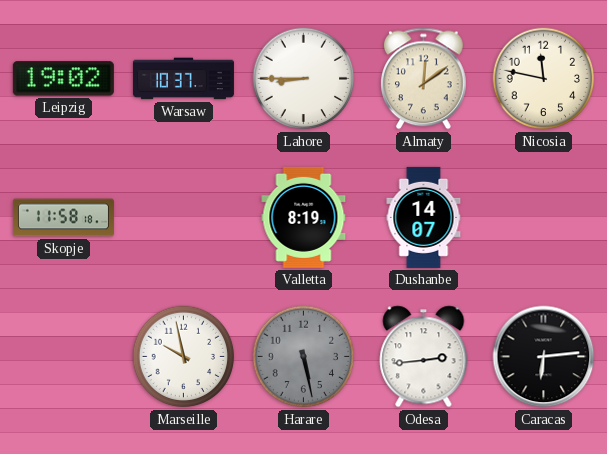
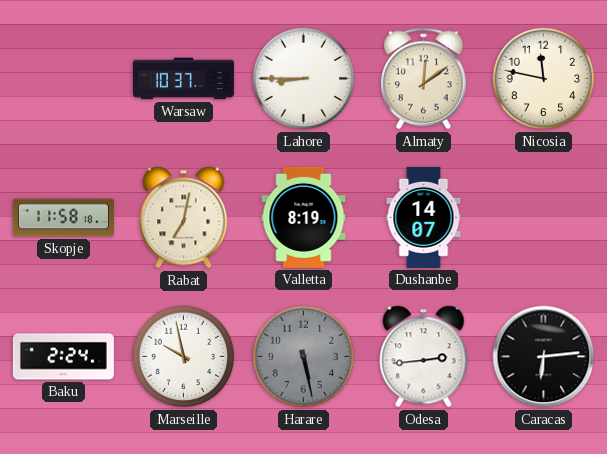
Leipzig: 19:02 -> none (63, 79)
Rabat: none -> 7:02 (184, 218)
Baku: none -> 2:24 (63, 357)
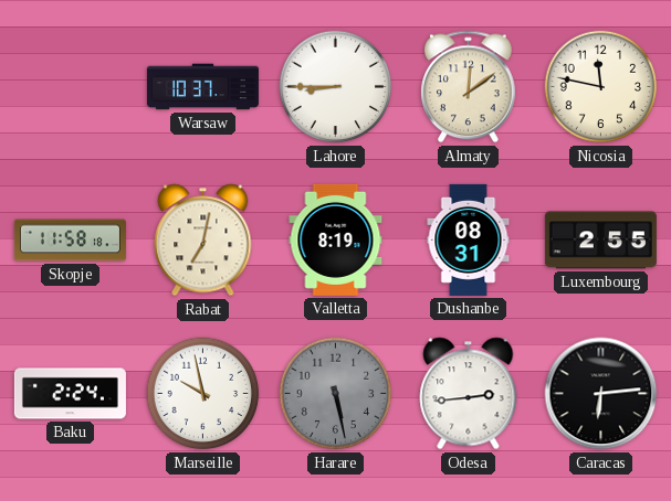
Dushanbe: 14:07 -> 08:31 (469, 239)
Luxembourg: none -> 2:55 (600, 241)
